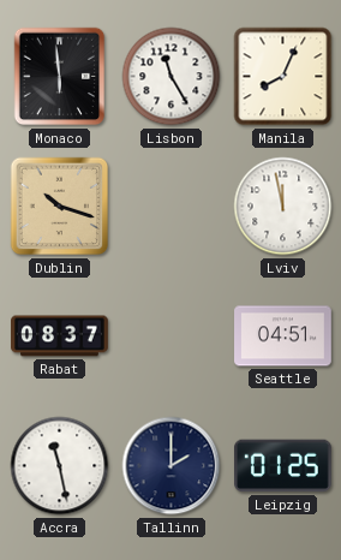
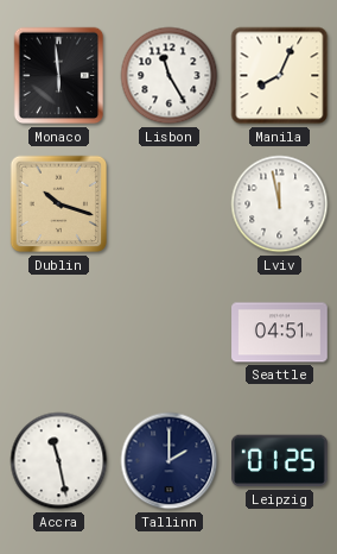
Rabat: 08:37 -> none (60, 336)
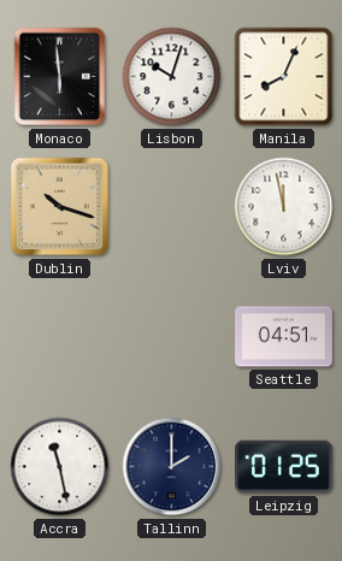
Lisbon: 11:25 -> 10:03 (172, 77)
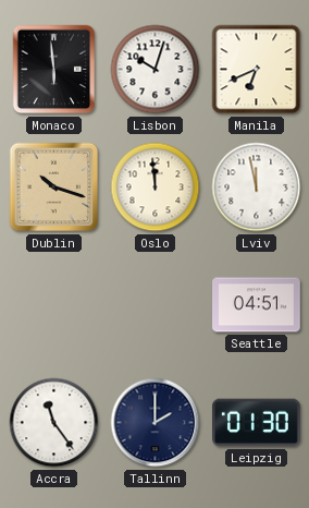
Manila: 8:04 -> 6:41 (257, 70)
Oslo: none -> 11:59 (156, 188)
Accra: 11:28 -> 11:24 (54, 423)
Leipzig: 01:25 -> 01:30 (257, 423)
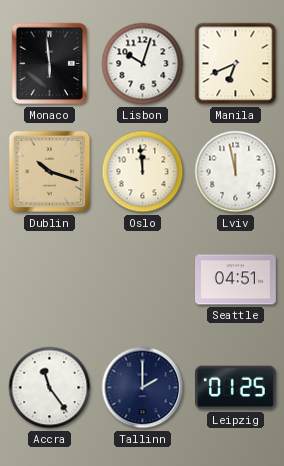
Leipzig: 01:30 -> 01:25 (236, 388)
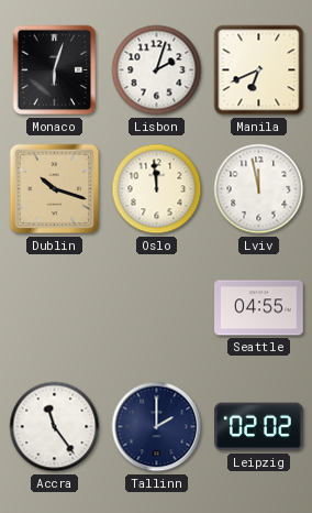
Monaco: 5:59 -> 6:03 (55, 70)
Lisbon: 10:03 -> 2:03 (157, 70)
Seattle: 04:51 -> 04:55 (259, 308)
Leipzig: 01:25 -> 02:02 (259, 427)
